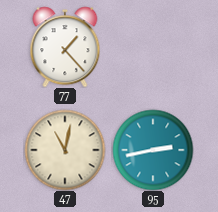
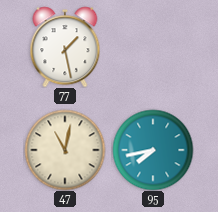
77: 1:23 -> 1:28 (65, 47)
95: 2:43 -> 7:43 (153, 150)
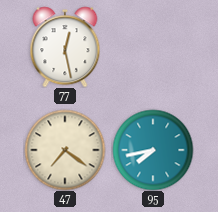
77: 1:28 -> 12:28 (65, 47)
47: 11:02 -> 7:21 (65, 150)
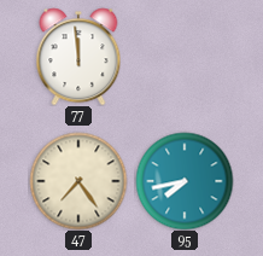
77: 12:28 -> 11:59 (78, 57)
47: 7:21 -> 7:24 (78, 181)
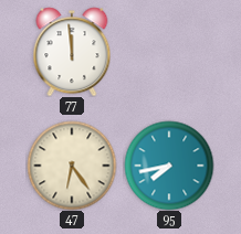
47: 7:24 -> 6:24 (72, 166)
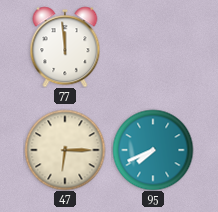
47: 6:24 -> 6:15 (65, 150)
95: 7:43 -> 7:41 (153, 150)
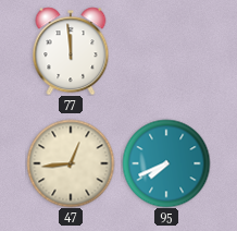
47: 6:15 -> 12:44 (71, 163)
